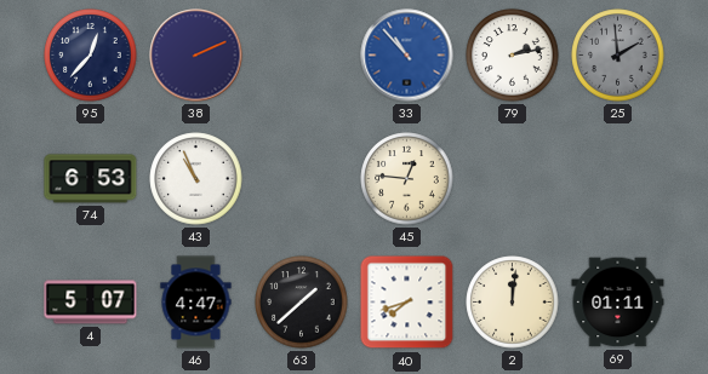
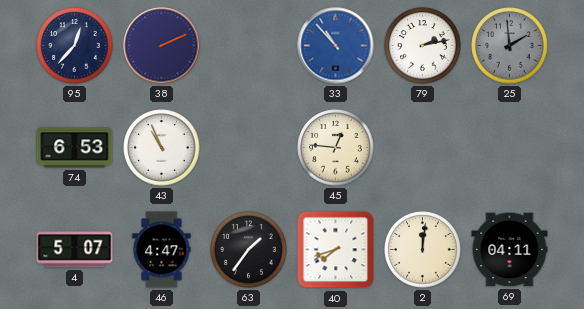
63: 1:38 -> 1:36 (249, 250)
69: 01:11 -> 04:11 (510, 250)
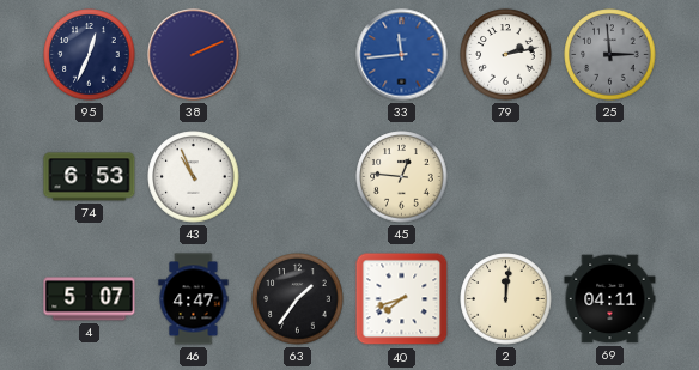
95: 12:37 -> 12:34 (90, 55)
33: 10:53 -> 11:44 (402, 55)
25: 1:59 -> 2:59 (610, 55)
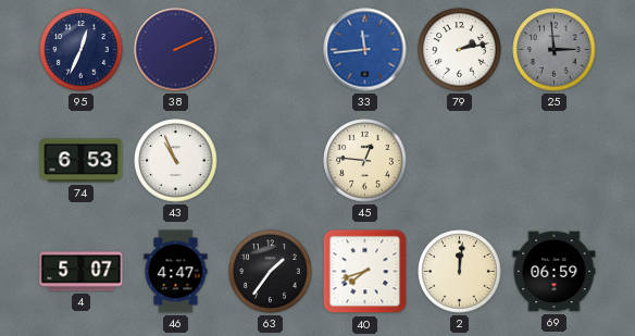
69: 04:11 -> 06:59 (555, 272)
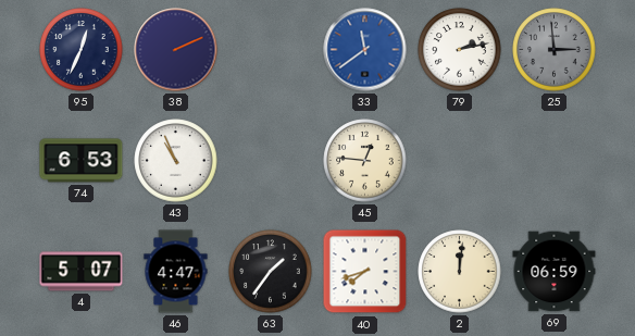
33: 11:44 -> 11:39 (365, 50)
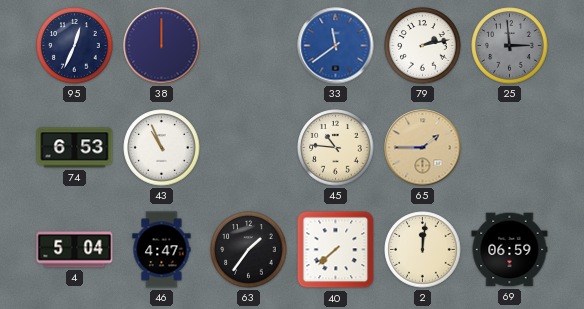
38: 2:11 -> 12:00 (162, 46)
45: 12:46 -> 10:46 (336, 148)
65: none -> 1:45 (423, 148)
4: 5:07 -> 5:04 (75, 250)
40: 7:42 -> 7:38 (336, 250)
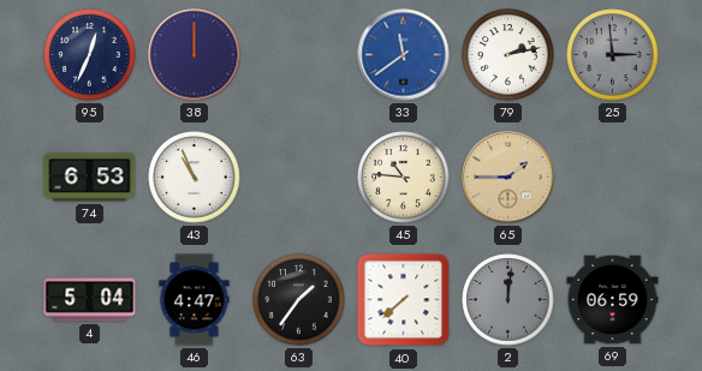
2 dial: cream -> grey (508, 300)
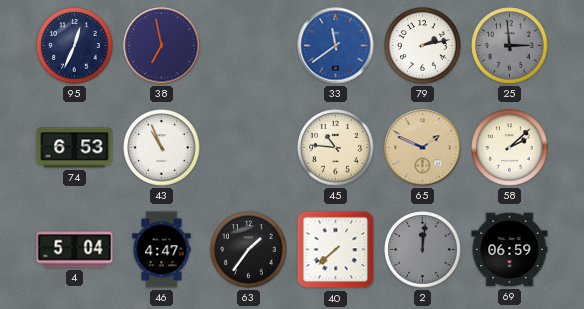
38: 12:00 -> 6:58 (162, 46)
65: 1:45 -> 1:49 (423, 148)
58: none -> 2:08 (510, 148)
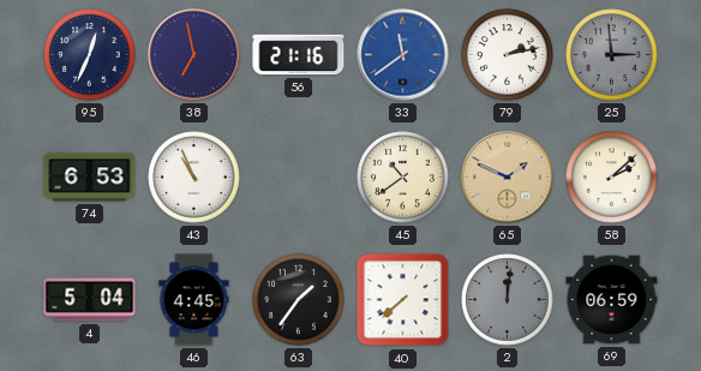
56: none -> 21:16 (299, 55)
45: 10:46 -> 10:39 (403, 178)
46: 4:47 -> 4:45 (194, 300)
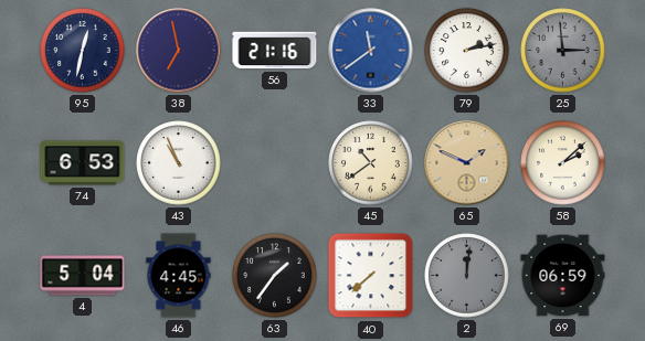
95: 12:34 -> 12:32 (83, 51)
